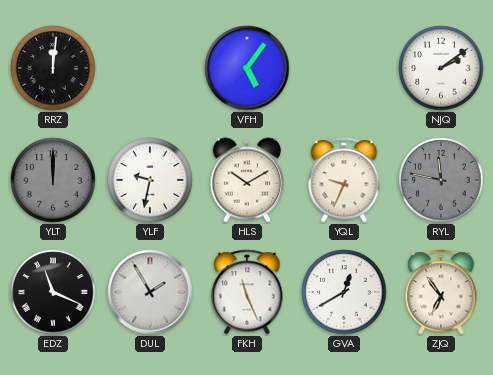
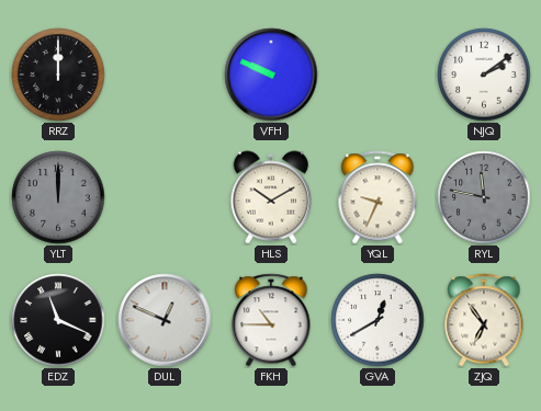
RRZ: 12:01 -> 12:00 (58, 75)
VFH: 5:06 -> 9:49 (271, 75)
YLF: 9:32 -> none (150, 180)
DUL: 1:55 -> 12:49 (165, 320)
FKH: 11:26 -> 10:45 (271, 320)
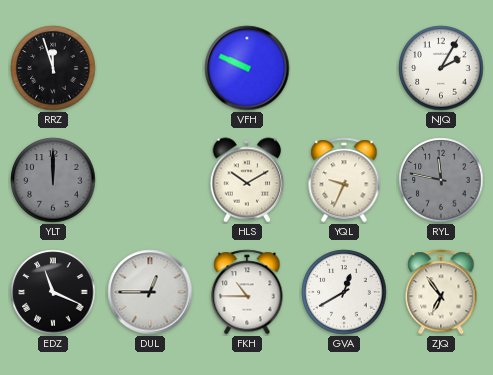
RRZ: 12:00 -> 11:57 (53, 68)
NJQ: 2:09 -> 2:05 (441, 68)
DUL: 12:49 -> 12:45 (150, 292)
